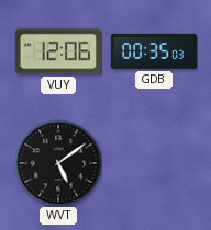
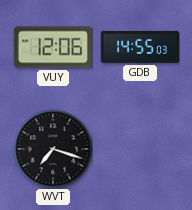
GDB: 00:35 -> 14:55 (140, 47)
WVT: 5:09 -> 7:18 (53, 149)
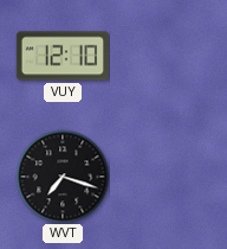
VUY: 12:06 -> 12:10 (63, 56)
GDB: 14:55 -> none (140, 47)
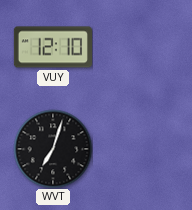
WVT: 7:18 -> 7:03 (53, 149)
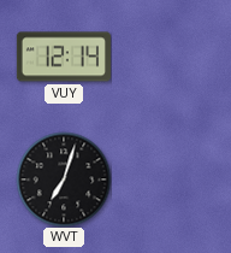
VUY: 12:10 -> 12:14 (64, 57)
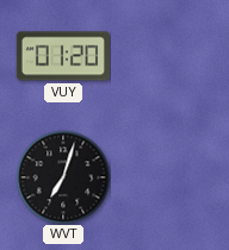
VUY: 12:14 -> 01:20 (63, 56)
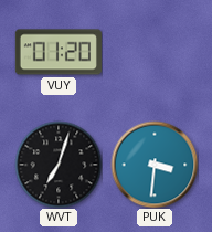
PUK: none -> 3:31 (155, 165)
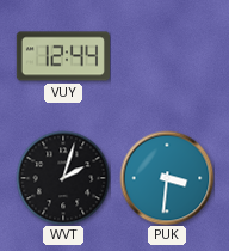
VUY: 01:20 -> 12:44 (63, 56)
WVT: 7:03 -> 2:03 (63, 178)
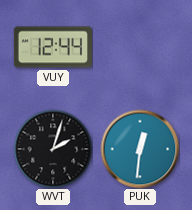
PUK: 3:31 -> 12:31 (140, 149)
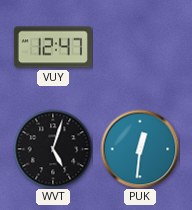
VUY: 12:44 -> 12:47 (53, 47)
WVT: 2:03 -> 5:03 (53, 149)
